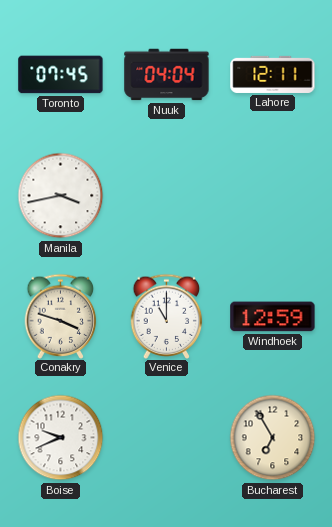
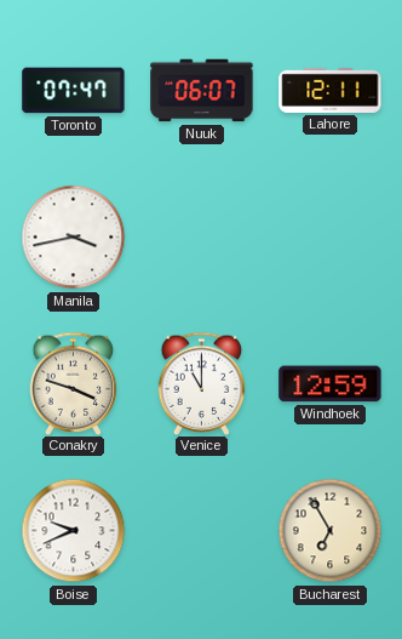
Toronto: 07:45 -> 07:47 (74, 91)
Nuuk: 04:04 -> 06:07 (202, 91)
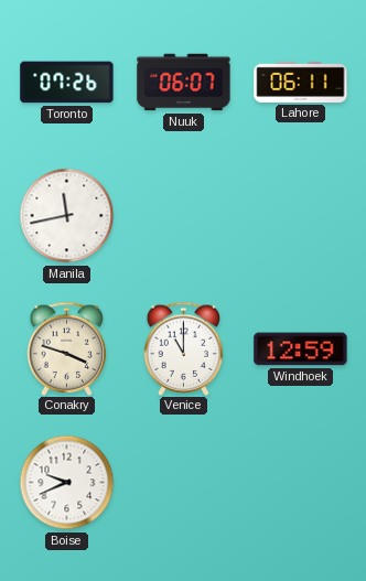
Toronto: 07:47 -> 07:26 (67, 83)
Lahore: 12:11 -> 06:11 (301, 82)
Manila: 3:43 -> 11:43 (67, 216)
Bucharest: 6:55 -> none (331, 531)
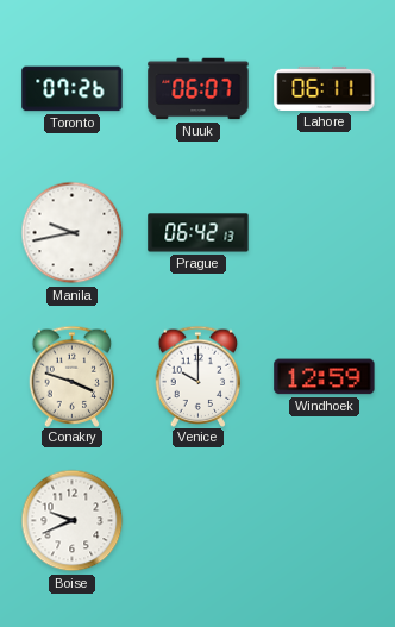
Manila: 11:43 -> 9:43 (73, 233)
Prague: none -> 06:42 (199, 233)
Venice: 11:00 -> 10:00 (199, 376)
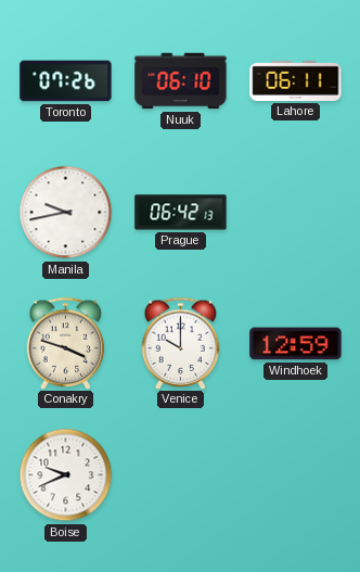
Nuuk: 06:07 -> 06:10 (181, 81)
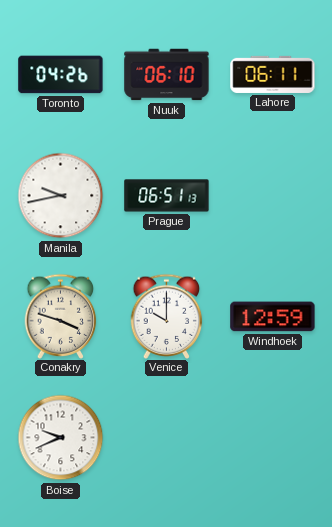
Toronto: 07:26 -> 04:26 (61, 75)
Prague: 06:42 -> 06:51 (167, 196)
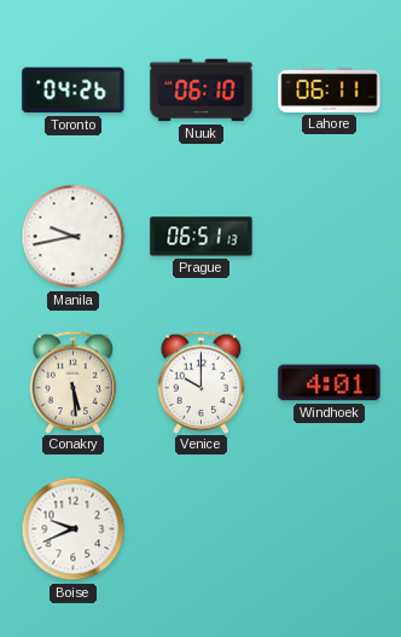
Conakry: 3:48 -> 5:29 (74, 382)
Windhoek: 12:59 -> 4:01 (330, 383)
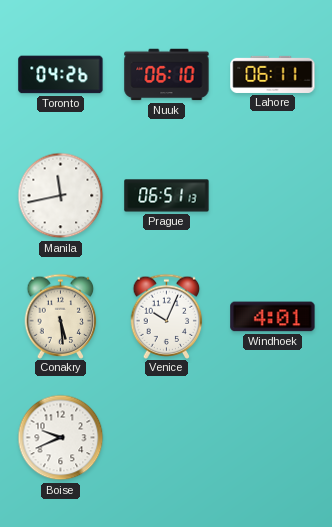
Manila: 9:43 -> 11:43 (61, 196)
Venice: 10:00 -> 10:04 (167, 316)
